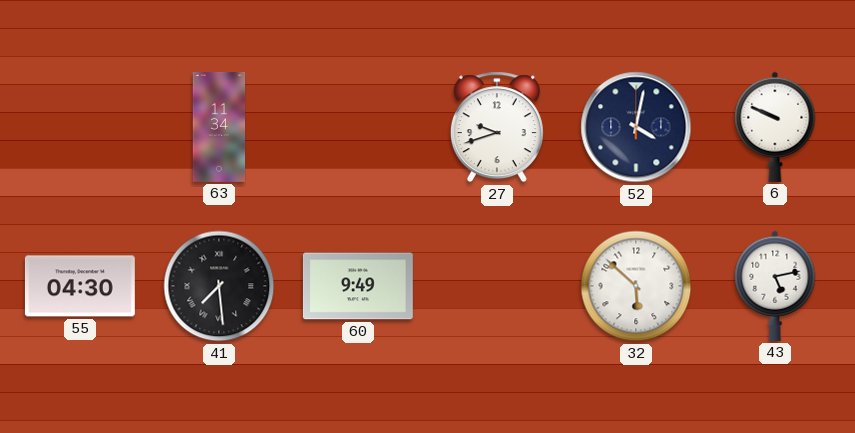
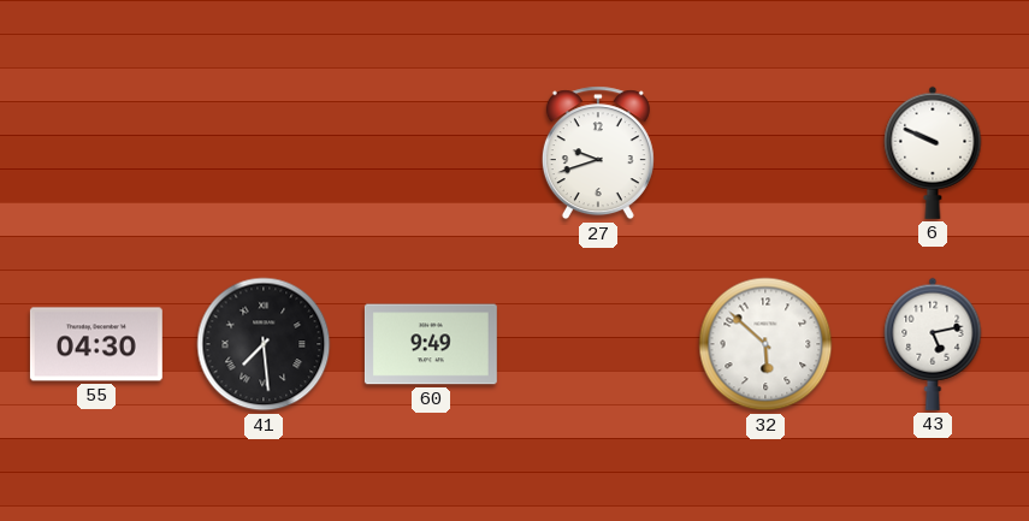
63: 11:34 -> none (219, 127)
52: 4:02 -> none (636, 127)
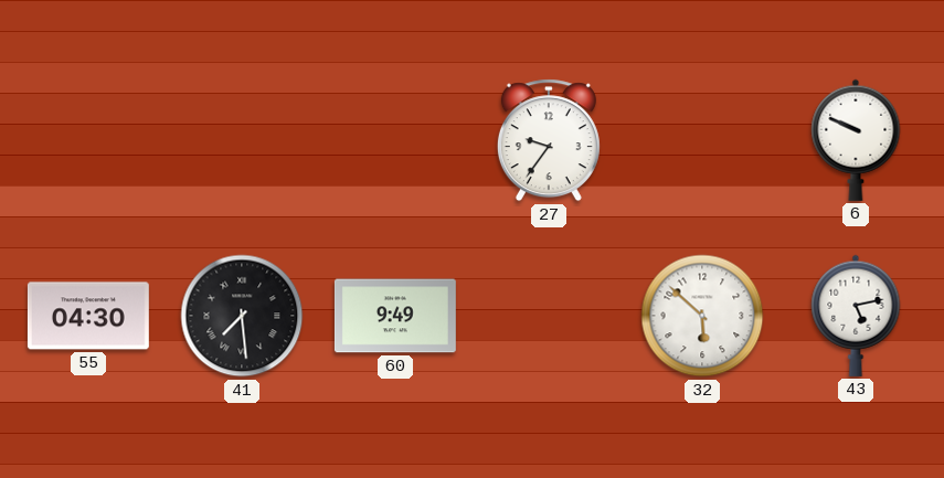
27: 9:42 -> 9:36 (549, 140)
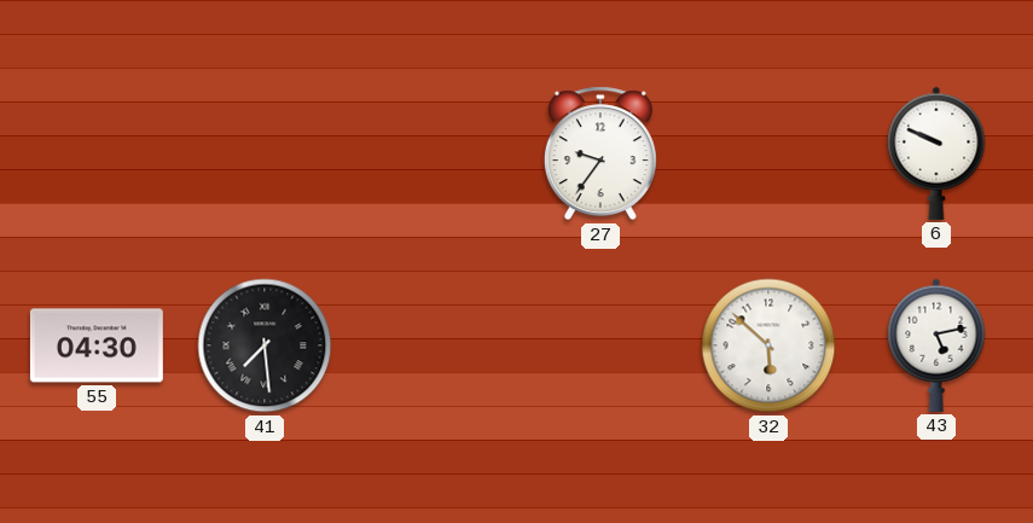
60: 9:49 -> none (395, 316)
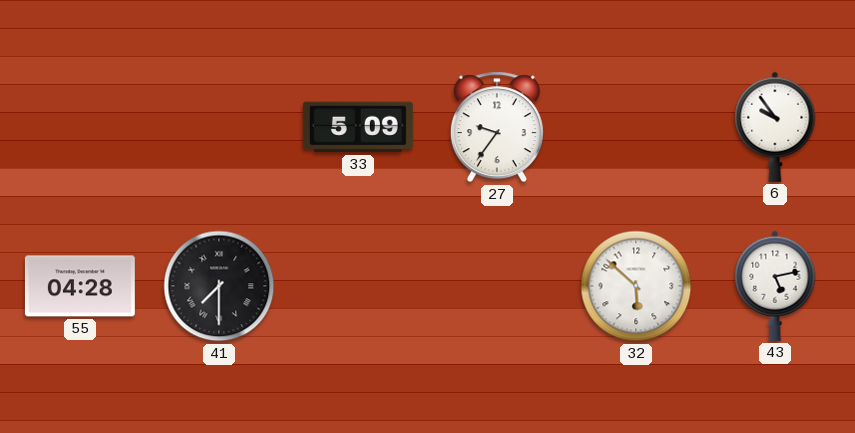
33: none -> 5:09 (358, 127)
6: 9:49 -> 9:54 (775, 127)
55: 04:30 -> 04:28 (80, 286)
41: 7:29 -> 7:30 (219, 286)
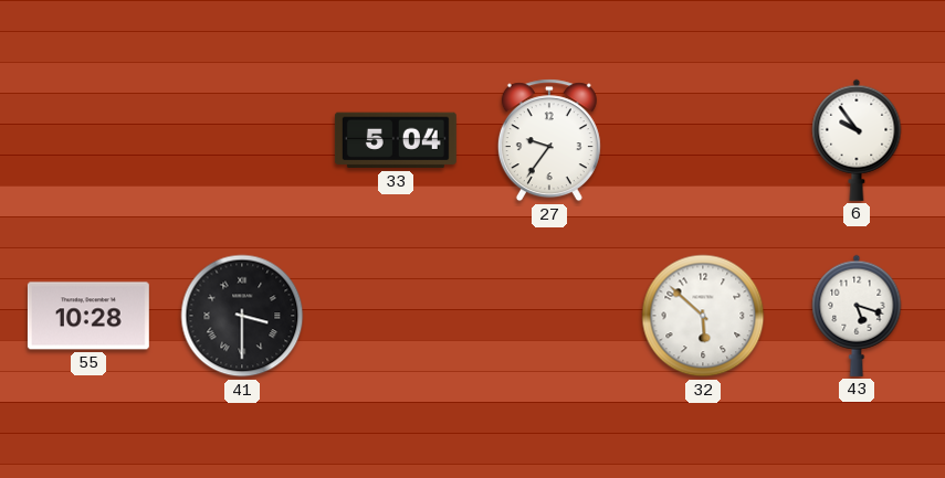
33: 5:09 -> 5:04 (396, 140)
55: 04:28 -> 10:28 (88, 316)
41: 7:30 -> 3:30 (242, 316)
43: 5:13 -> 5:18 (857, 316)
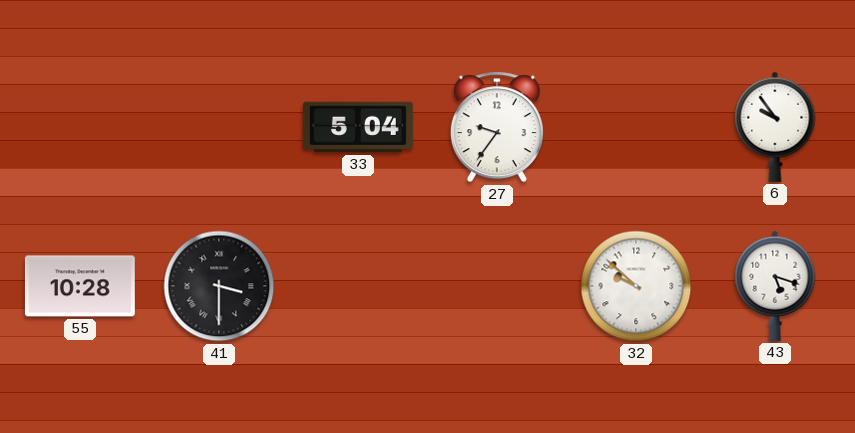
32: 5:52 -> 9:52 (636, 286)
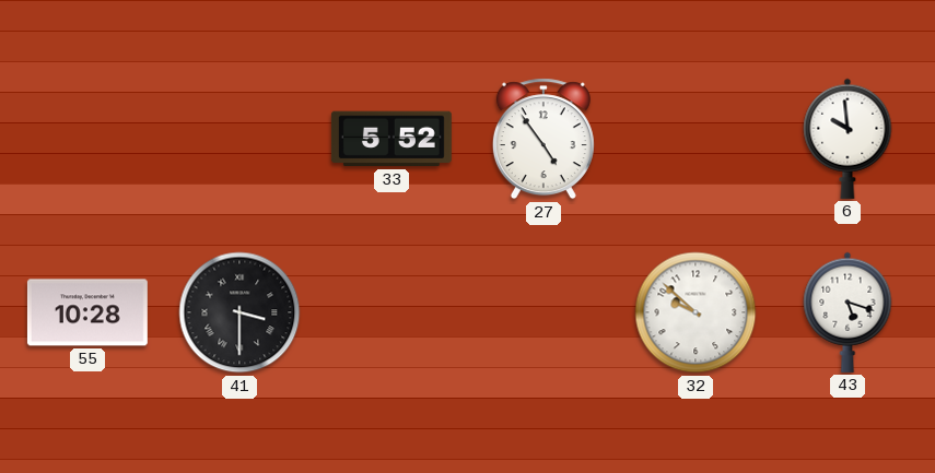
33: 5:04 -> 5:52 (391, 139)
27: 9:36 -> 4:54 (544, 139)
6: 9:54 -> 9:59 (848, 139)
